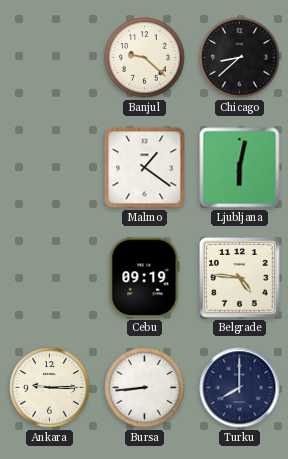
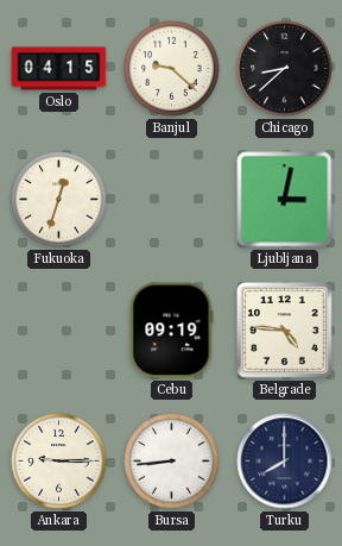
Oslo: none -> 04:15 (59, 69)
Fukuoka: none -> 12:33 (59, 200)
Malmo: 1:21 -> none (145, 168)
Ljubljana: 6:02 -> 3:02 (285, 200)
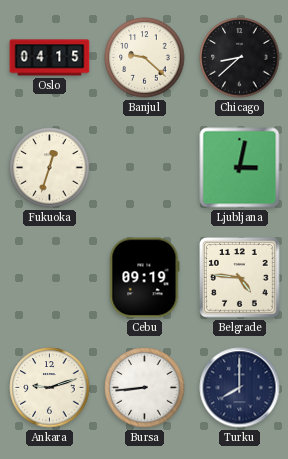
Ankara: 9:15 -> 9:12 (50, 388)
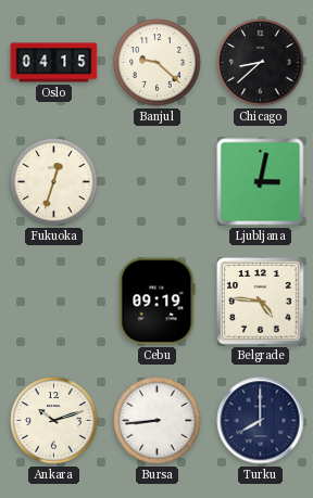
Ankara: 9:12 -> 10:12 (54, 421)
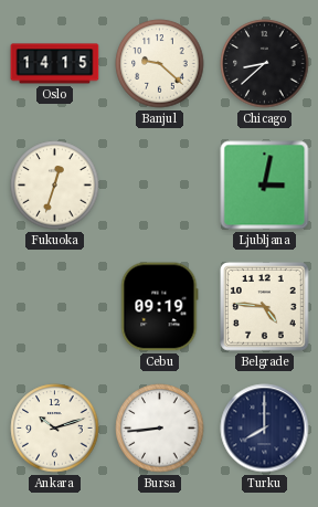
Oslo: 04:15 -> 14:15 (55, 64)
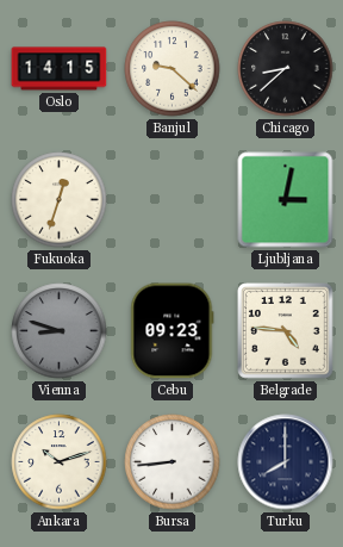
Vienna: none -> 8:48 (60, 331)
Cebu: 09:19 -> 09:23 (173, 331)
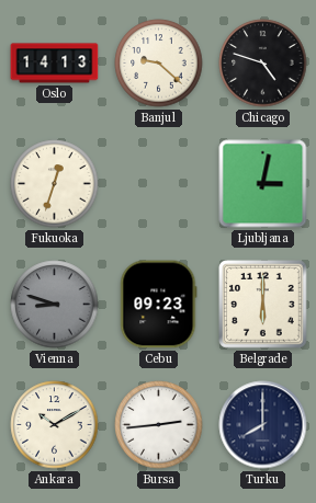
Oslo: 14:15 -> 14:13 (55, 64)
Chicago: 8:38 -> 4:48 (263, 64)
Belgrade: 4:46 -> 6:00 (263, 305)
Ankara: 10:12 -> 10:10 (55, 425)
Bursa: 8:44 -> 2:44 (159, 425)
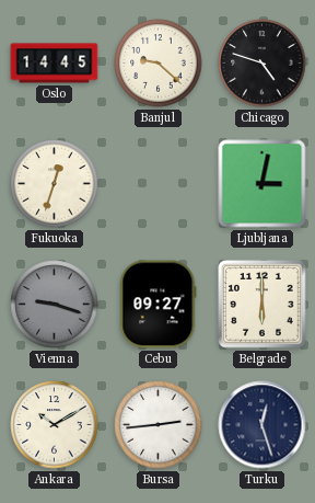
Oslo: 14:13 -> 14:45 (55, 64)
Vienna: 8:48 -> 9:18 (55, 305)
Cebu: 09:23 -> 09:27 (159, 305)
Turku: 8:00 -> 12:27 (262, 425)
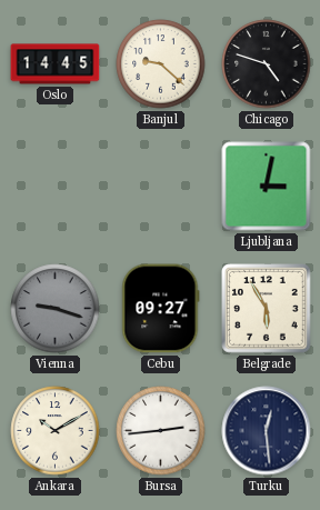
Fukuoka: 12:33 -> none (55, 184)
Belgrade: 6:00 -> 5:55 (267, 309)
Turku: 12:27 -> 12:29 (267, 431)
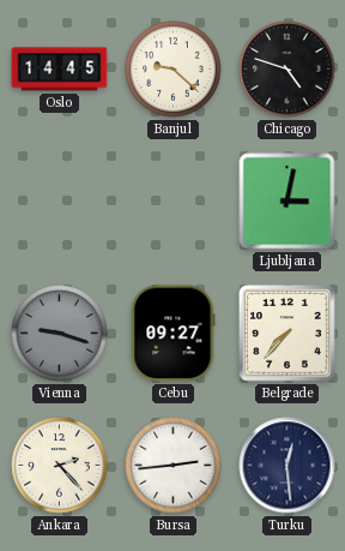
Belgrade: 5:55 -> 7:37 (287, 334)
Ankara: 10:10 -> 2:23 (60, 466)
